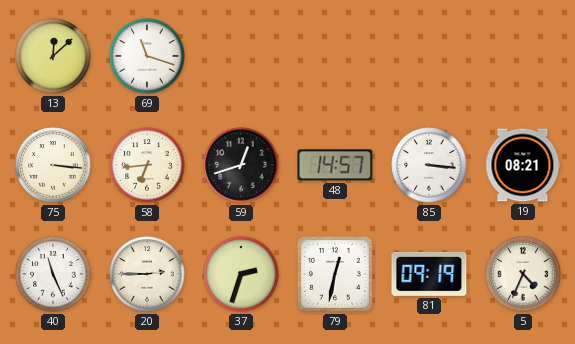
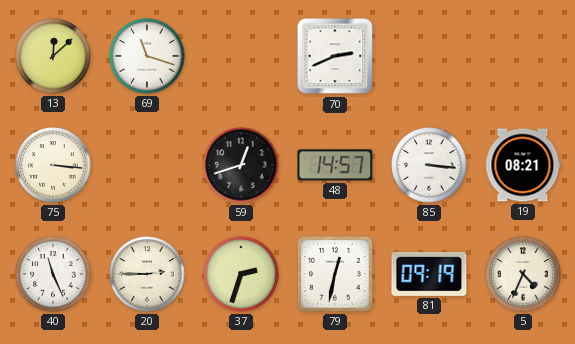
70: none -> 2:41 (335, 56)
58: 6:44 -> none (147, 165)
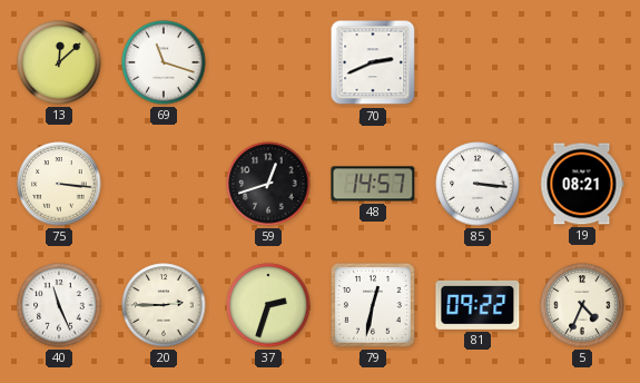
81: 09:19 -> 09:22 (477, 305)
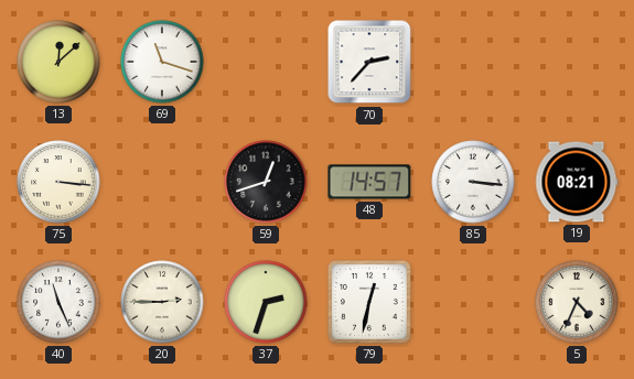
70: 2:41 -> 2:37 (369, 62)
81: 09:22 -> none (477, 305)
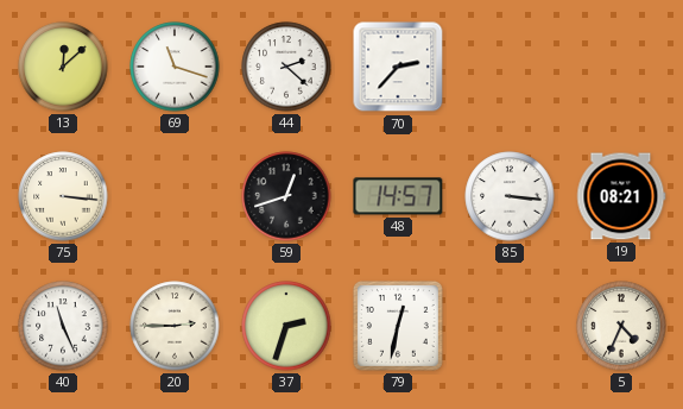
44: none -> 2:22 (286, 67)
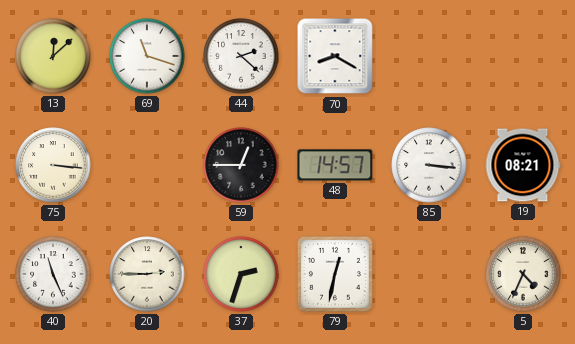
70: 2:37 -> 8:20 (335, 56)
59: 12:42 -> 12:45 (241, 165)
